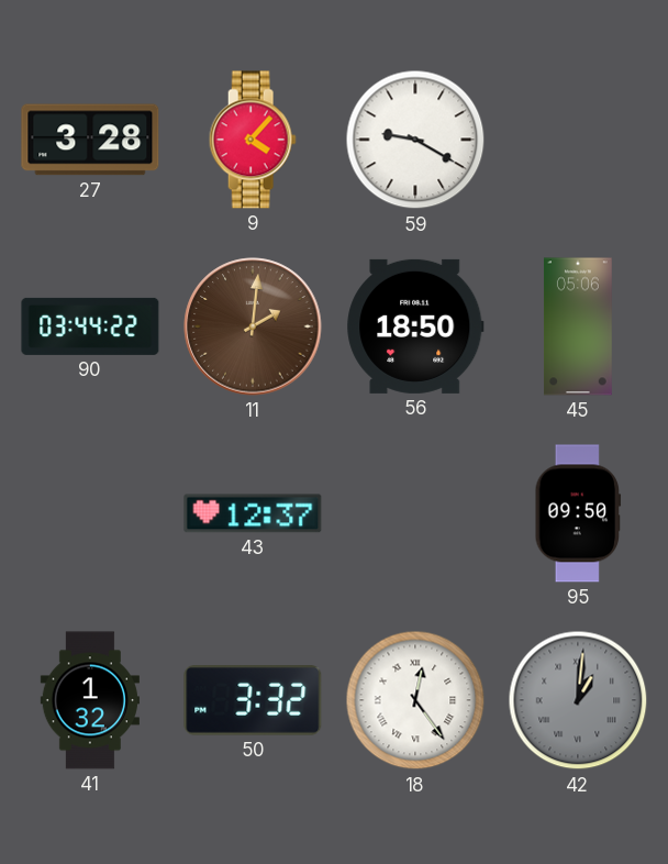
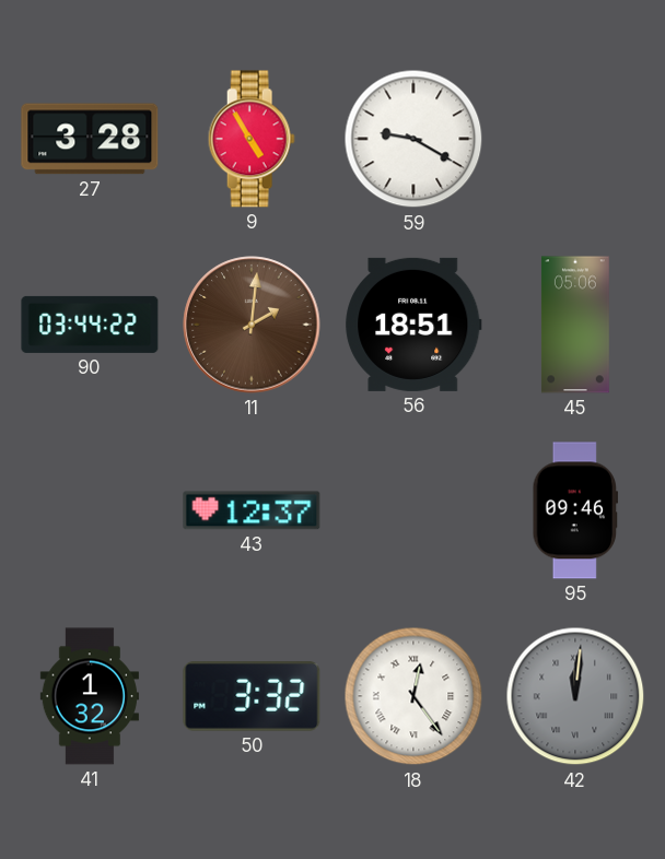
9: 4:07 -> 4:55 (252, 139)
56: 18:50 -> 18:51 (413, 325)
95: 09:50 -> 09:46 (575, 510)
42: 1:01 -> 12:01 (575, 696)
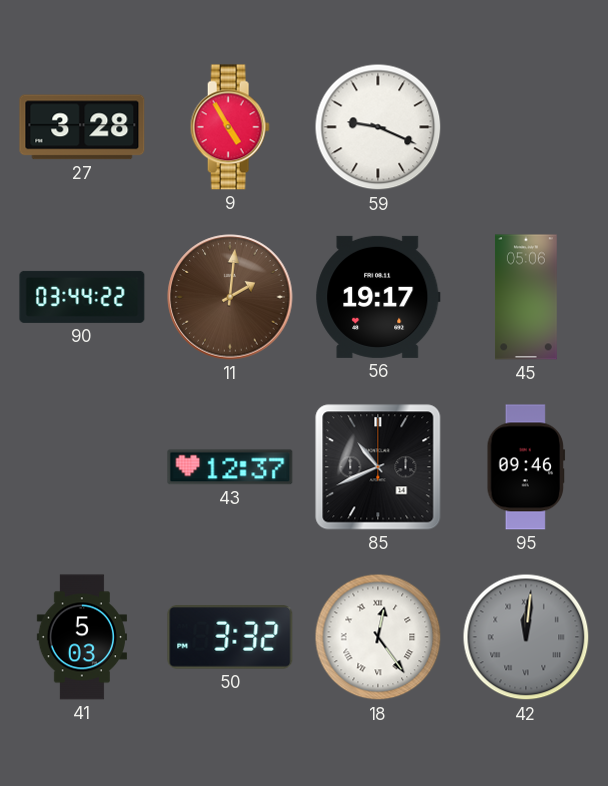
59: 9:20 -> 9:19 (378, 127)
56: 18:51 -> 19:17 (378, 297)
85: none -> 10:41 (378, 467)
41: 1:32 -> 5:03 (82, 637)
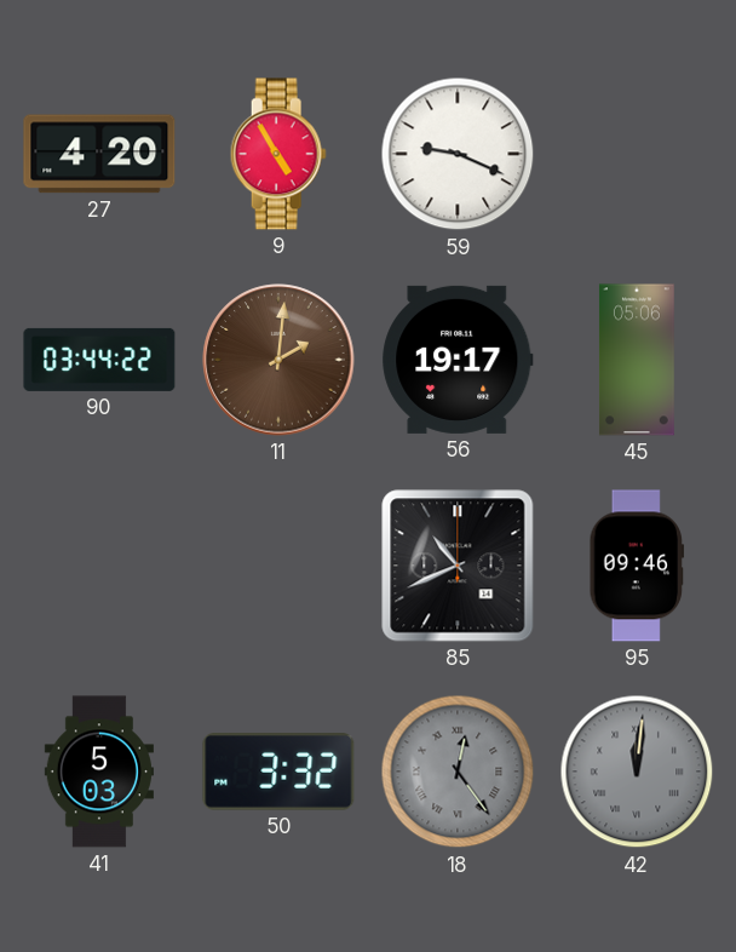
27: 3:28 -> 4:20 (99, 154)
43: 12:37 -> none (230, 467)
18 dial: white -> grey (458, 772)
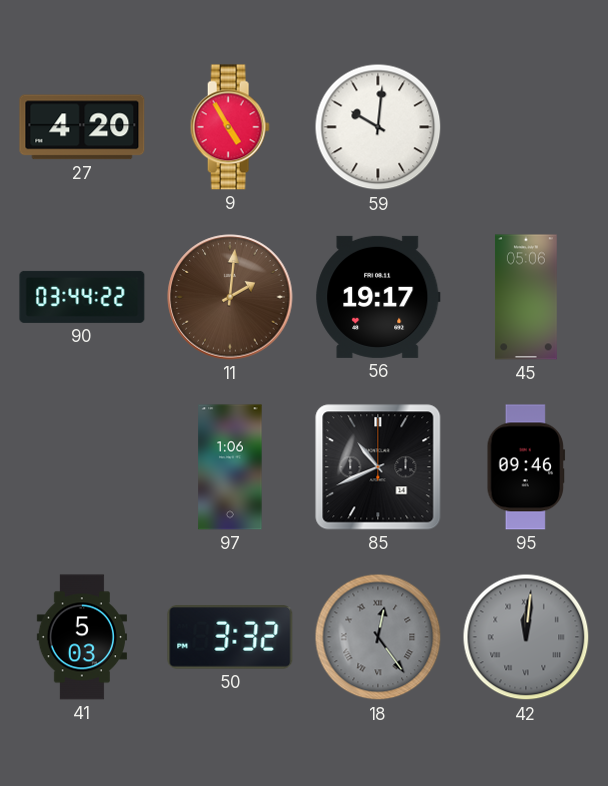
59: 9:19 -> 10:01 (378, 127)
97: none -> 1:06 (230, 467)
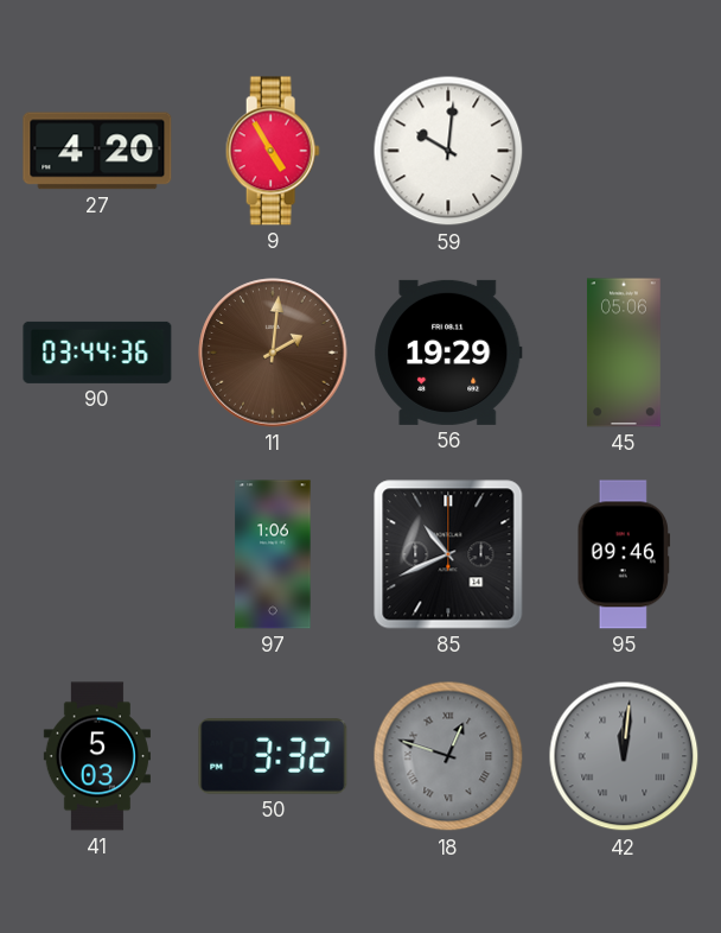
90: 03:44:22 -> 03:44:36 (97, 353)
56: 19:17 -> 19:29 (448, 353)
18: 12:24 -> 12:48 (448, 756)
